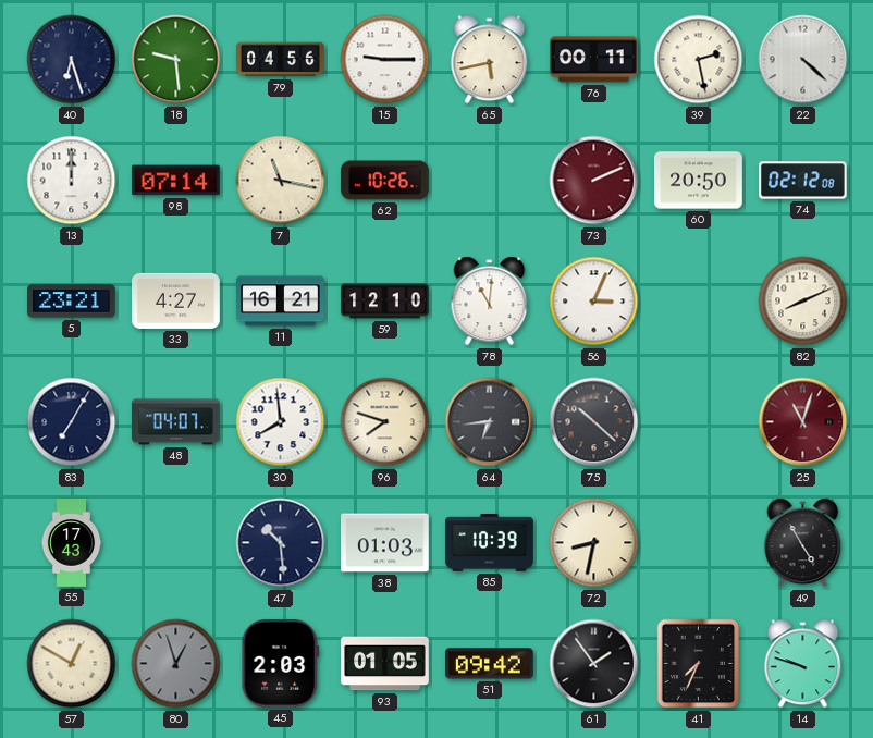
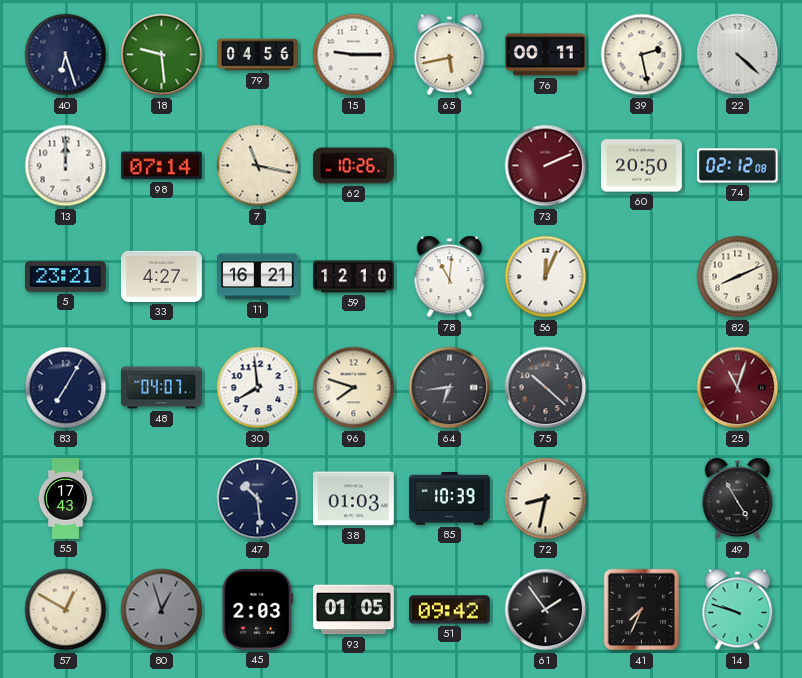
56: 3:04 -> 12:04 (546, 277)
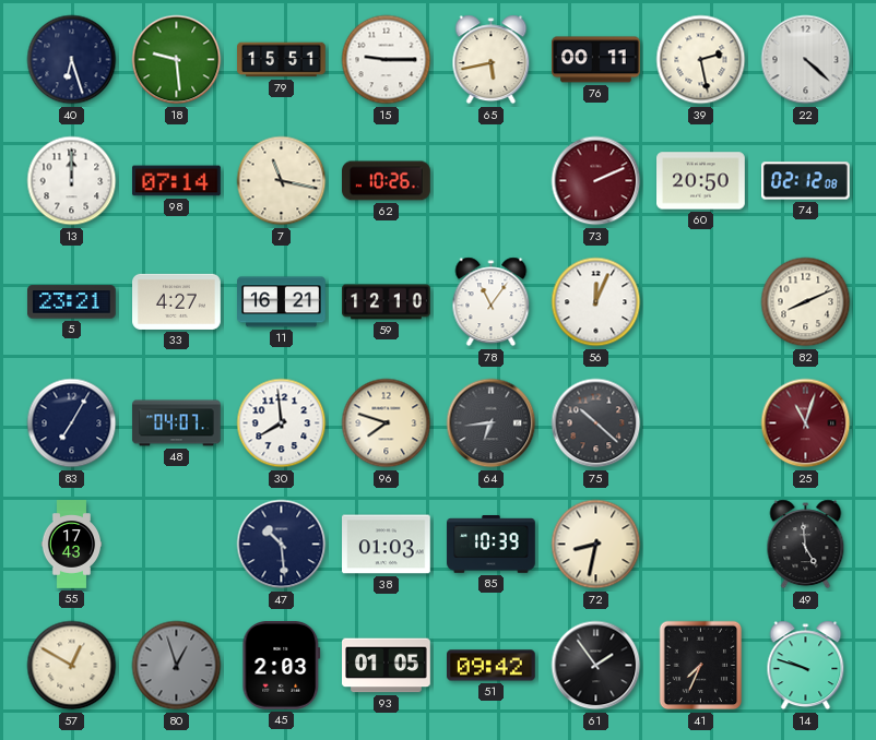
79: 04:56 -> 15:51 (282, 60)
78: 11:01 -> 11:06 (492, 302)
49: 4:55 -> 4:59 (806, 545)
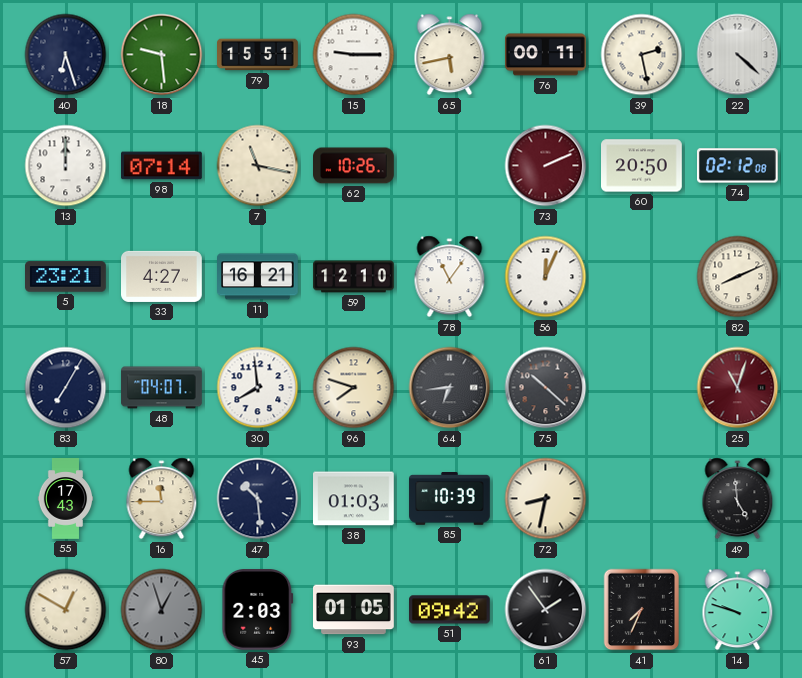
16: none -> 11:45 (162, 499)
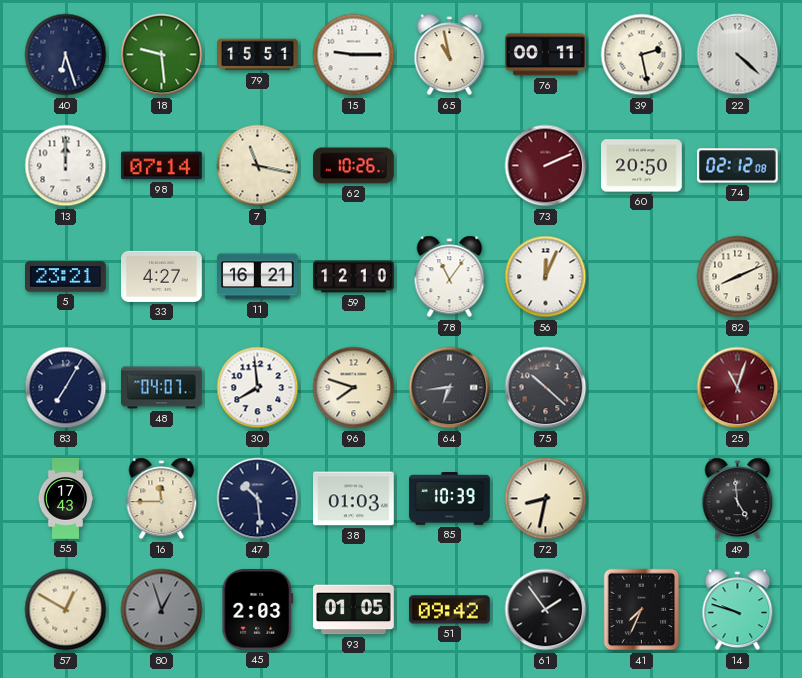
65: 5:43 -> 10:58 (450, 55)
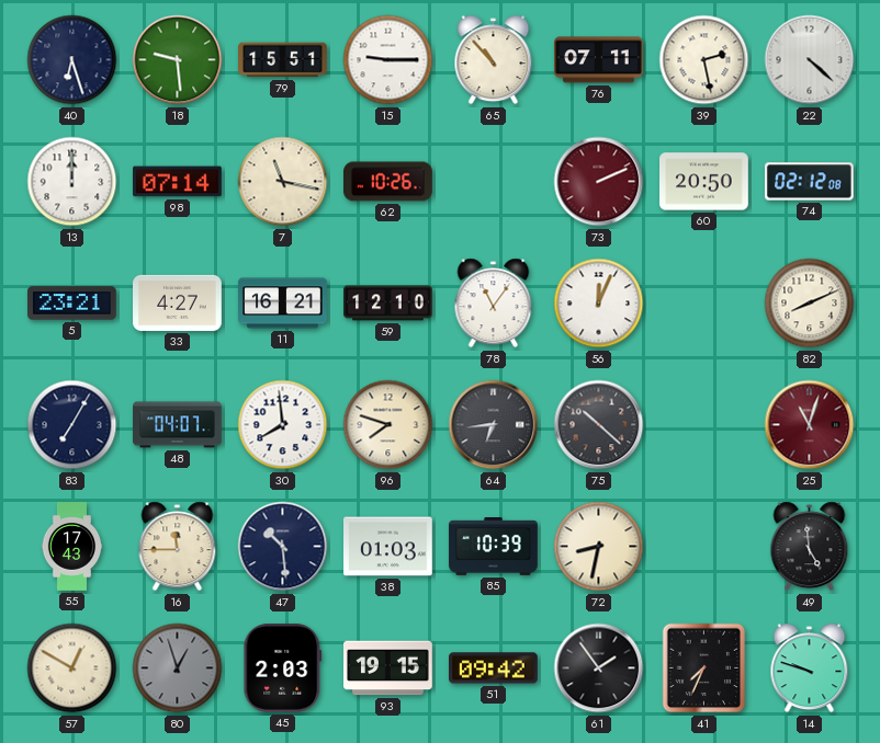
65: 10:58 -> 10:53 (494, 60)
76: 00:11 -> 07:11 (599, 60)
93: 01:05 -> 19:15 (388, 668)
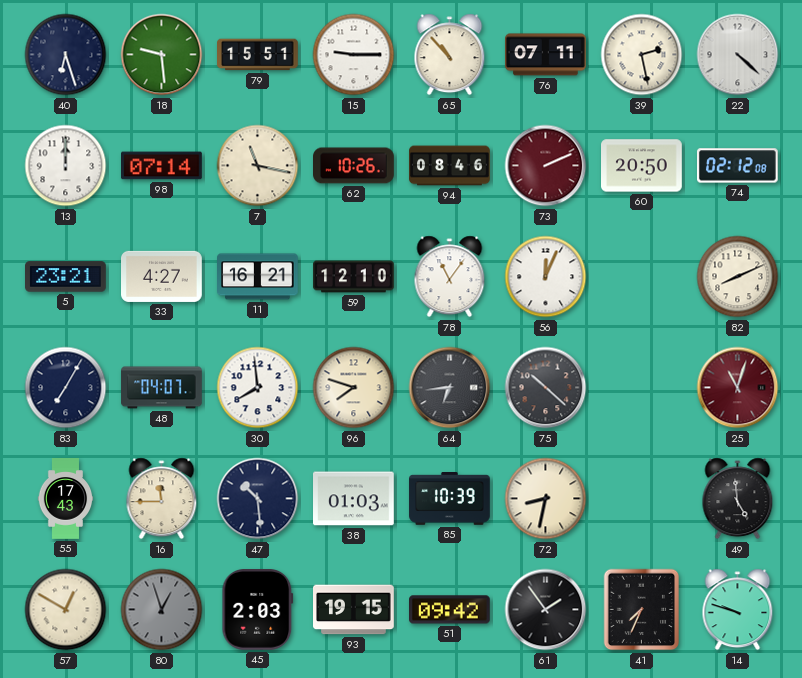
94: none -> 08:46 (450, 166)
